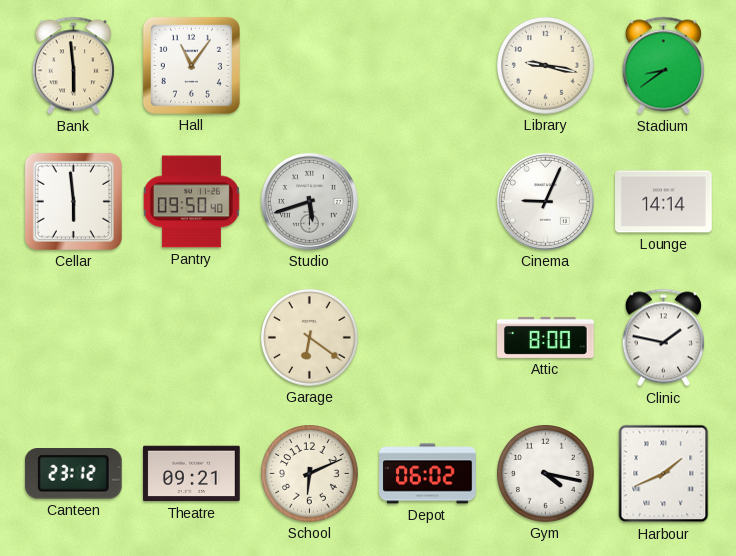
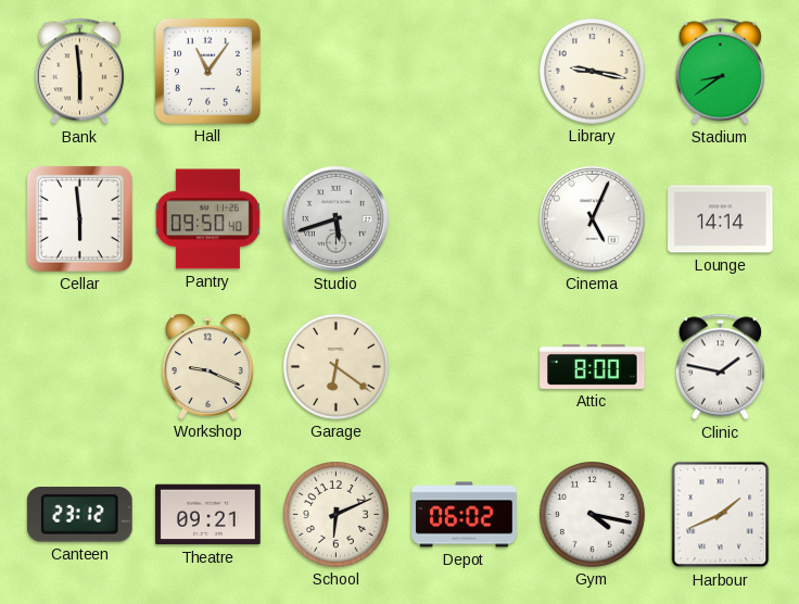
Cinema: 9:04 -> 5:04 (592, 218)
Workshop: none -> 9:19 (208, 366)
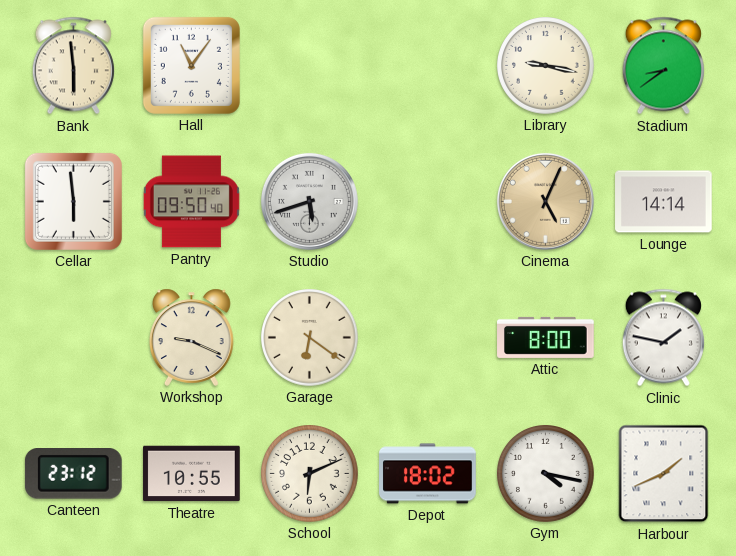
Cinema dial: white -> champagne (545, 201)
Theatre: 09:21 -> 10:55 (192, 474)
Depot: 06:02 -> 18:02 (428, 474)
